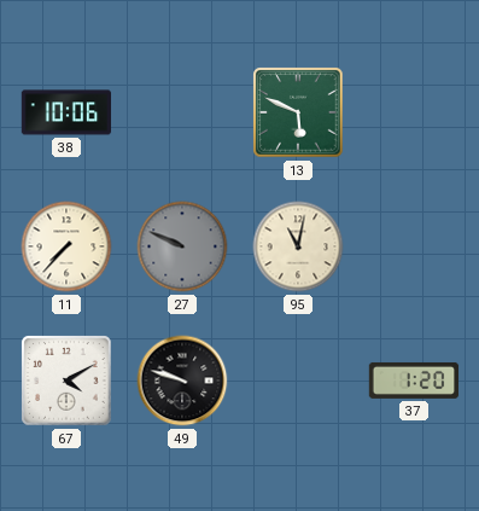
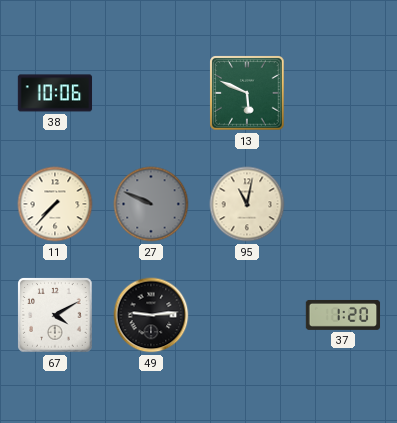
49: 9:48 -> 9:14 (151, 315)
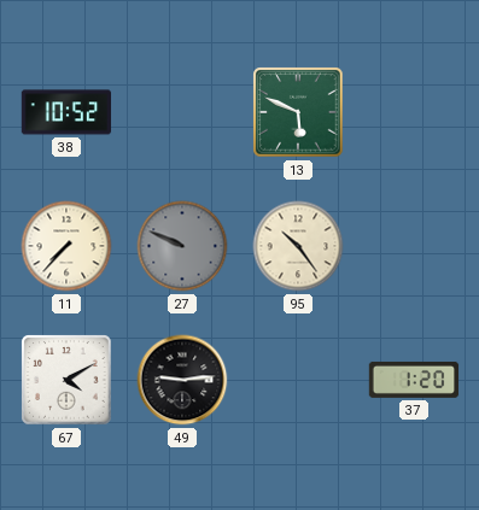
38: 10:06 -> 10:52 (66, 112)
95: 11:02 -> 10:24 (298, 246)
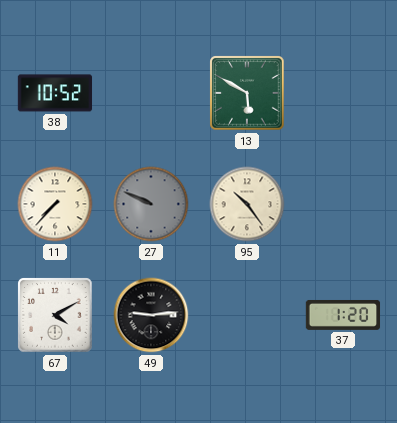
13: 5:49 -> 5:50 (247, 93)
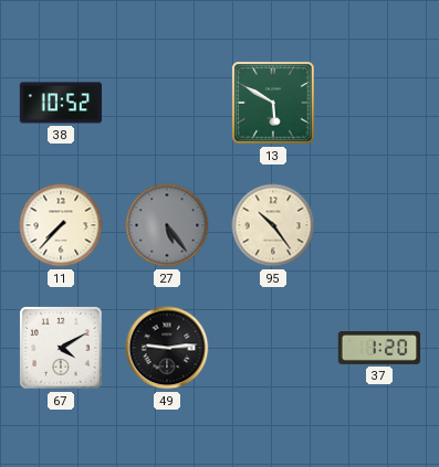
27: 9:49 -> 5:24 (167, 225)
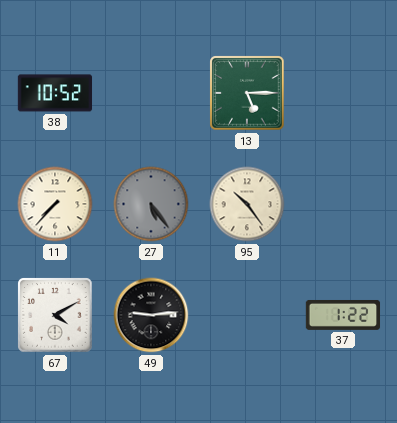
13: 5:50 -> 5:15 (247, 93)
37: 1:20 -> 1:22 (343, 315)
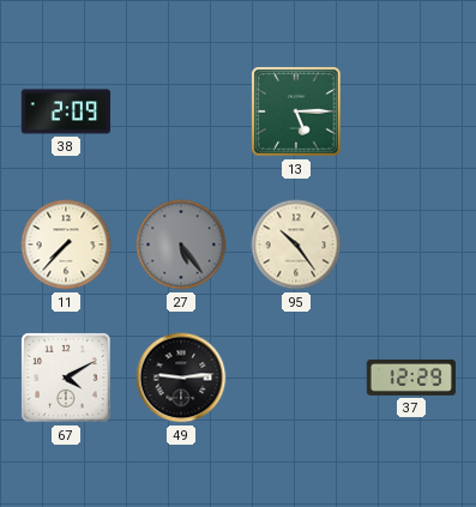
38: 10:52 -> 2:09 (66, 111)
37: 1:22 -> 12:29 (411, 378)
